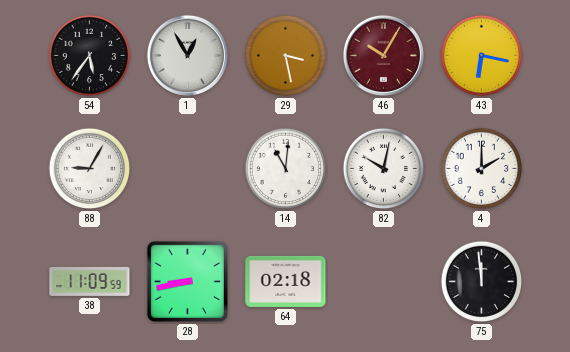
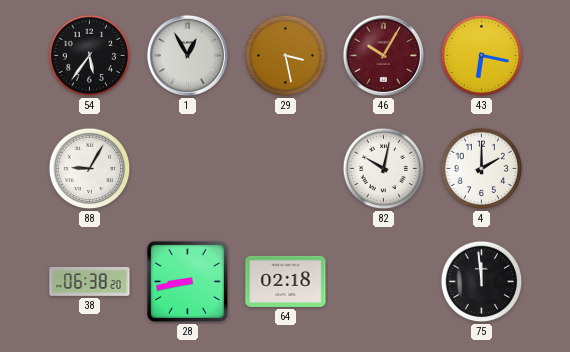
14: 11:01 -> none (286, 169)
38: 11:09 -> 06:38 (90, 281)
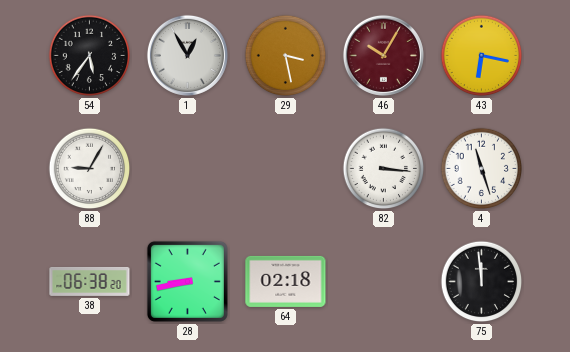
82: 10:02 -> 3:16 (384, 169)
4: 2:00 -> 11:27 (482, 169)
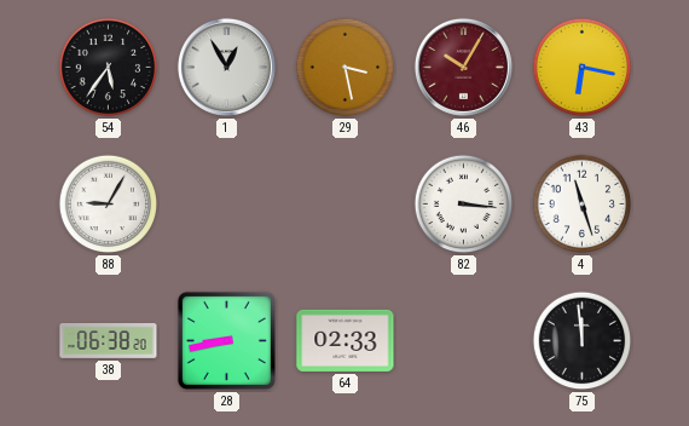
64: 02:18 -> 02:33 (346, 340)
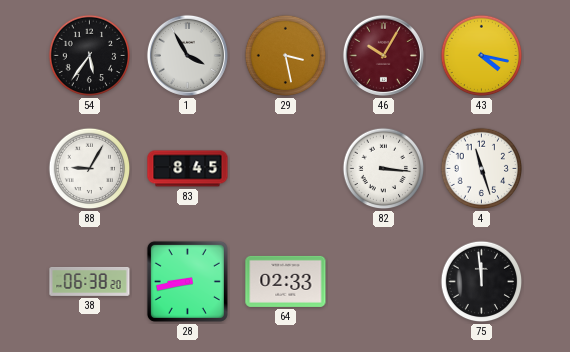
1: 12:55 -> 3:55 (187, 55)
43: 6:17 -> 4:17 (482, 56)
83: none -> 8:45 (188, 169)
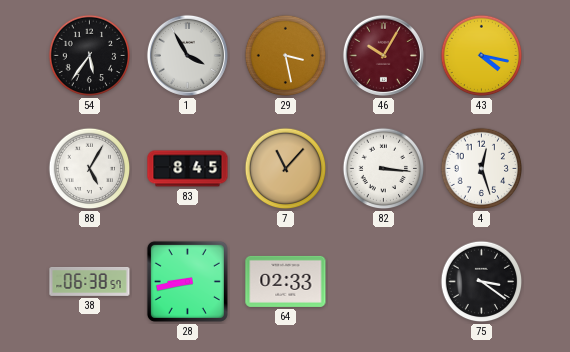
88: 9:05 -> 5:05 (90, 169)
7: none -> 11:07 (286, 169)
4: 11:27 -> 12:27 (482, 169)
38: 06:38:20 -> 06:38:57 (90, 281)
75: 11:59 -> 3:21 (482, 282)
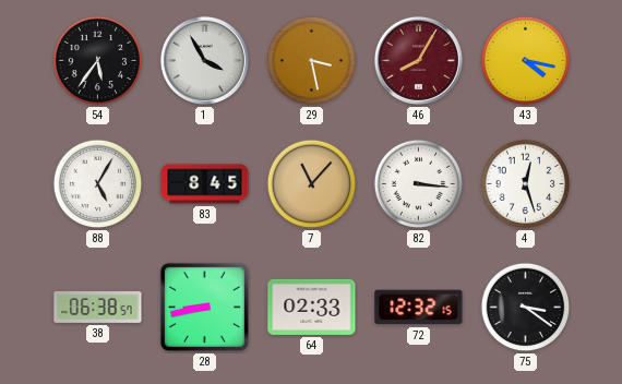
46: 10:05 -> 8:05 (418, 60)
72: none -> 12:32 (419, 308)
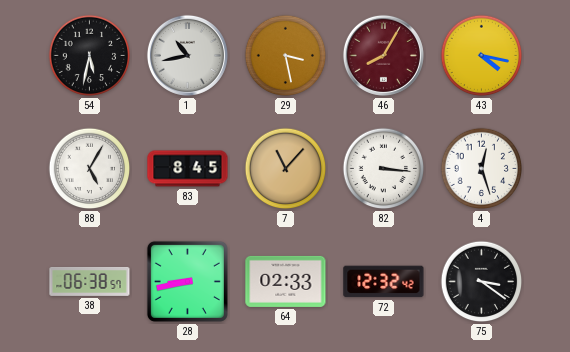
54: 5:36 -> 5:32 (90, 56)
1: 3:55 -> 10:43 (187, 55)
72: 12:32:15 -> 12:32:42 (384, 282)
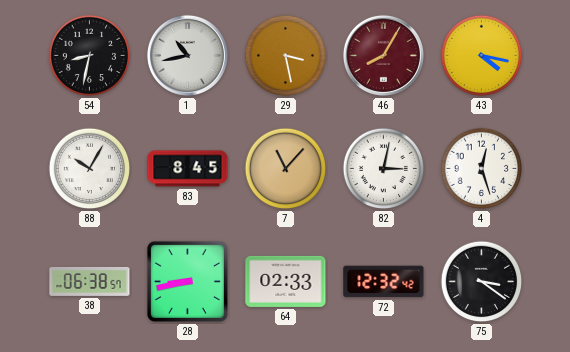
54: 5:32 -> 8:32 (90, 56)
88: 5:05 -> 10:05 (90, 169)
82: 3:16 -> 3:02 (384, 169)
